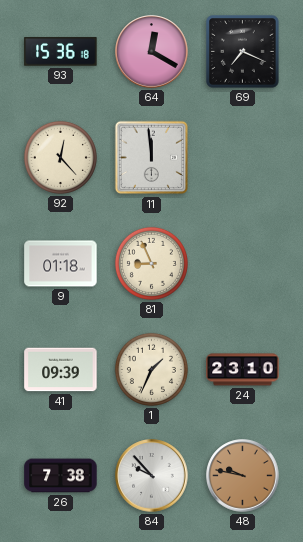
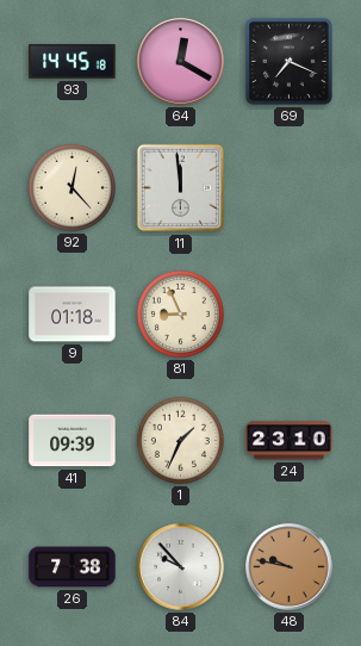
93: 15:36 -> 14:45 (73, 62)
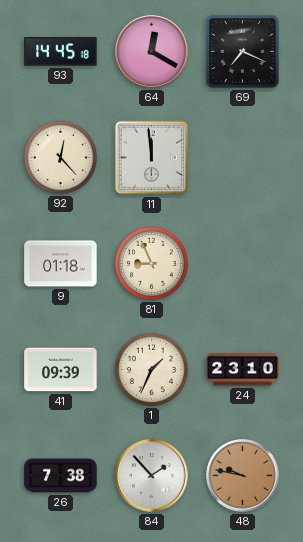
84: 9:53 -> 1:53 (152, 476)
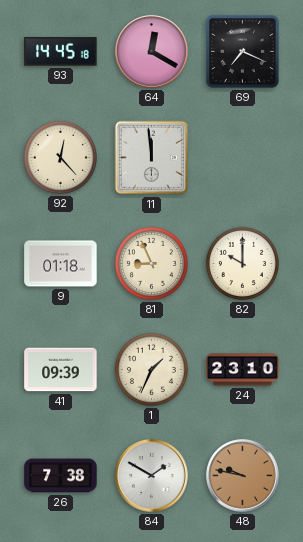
82: none -> 10:00 (242, 263)
84: 1:53 -> 1:50 (152, 476)
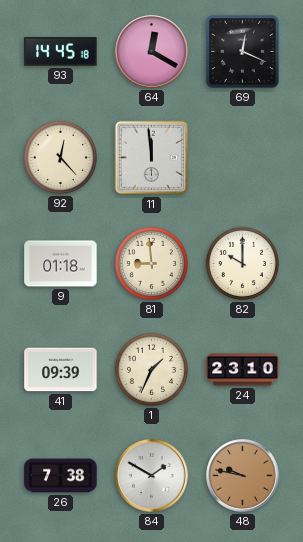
69: 7:19 -> 12:19 (243, 52)
81: 8:56 -> 8:59 (151, 263)
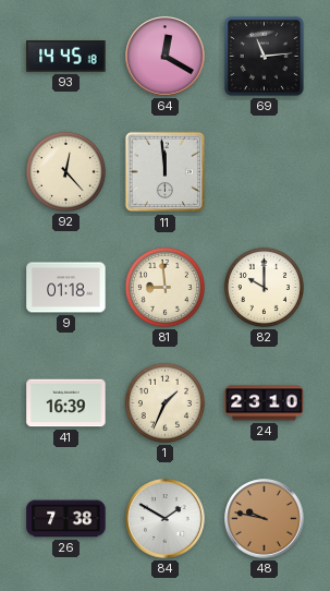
69: 12:19 -> 11:14 (265, 57)
41: 09:39 -> 16:39 (66, 403)
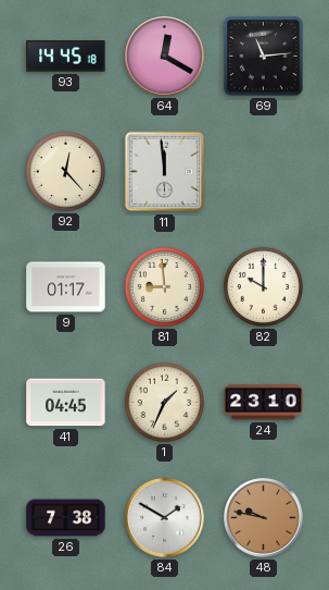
9: 01:18 -> 01:17 (66, 287)
41: 16:39 -> 04:45 (66, 403)
